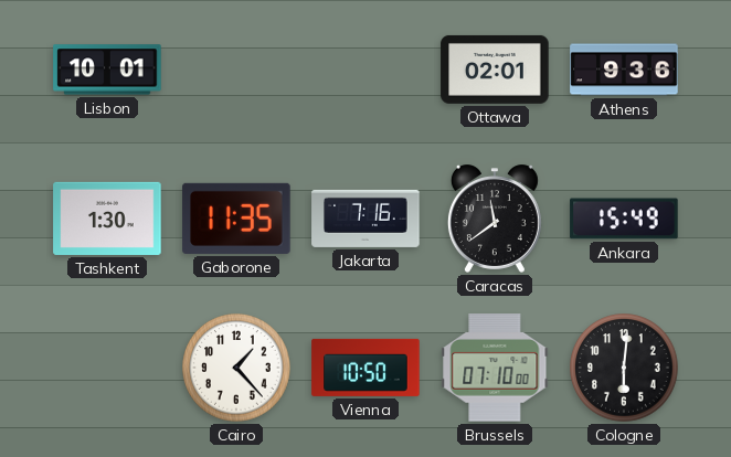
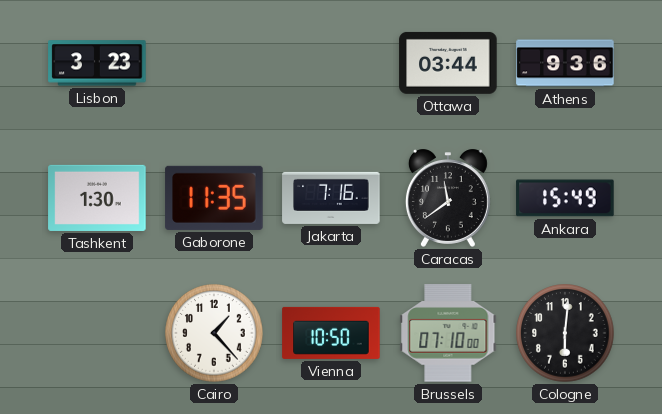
Lisbon: 10:01 -> 3:23 (97, 63)
Ottawa: 02:01 -> 03:44 (448, 63)
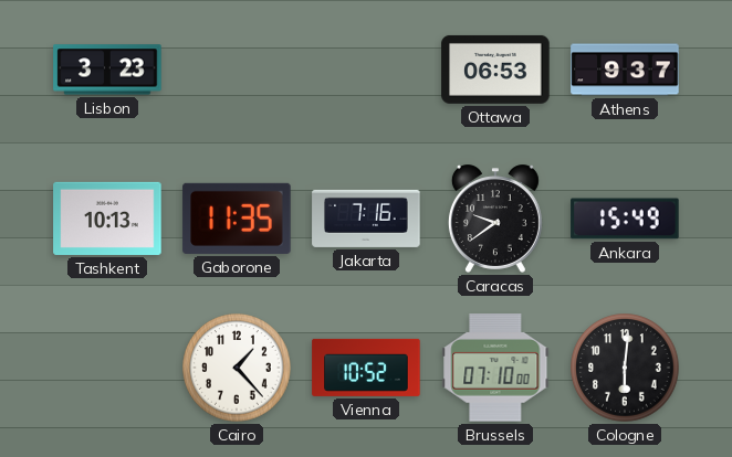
Ottawa: 03:44 -> 06:53 (495, 70)
Athens: 9:36 -> 9:37 (625, 70)
Tashkent: 1:30 -> 10:13 (107, 219)
Caracas: 11:39 -> 9:39 (495, 219)
Vienna: 10:50 -> 10:52 (366, 368)
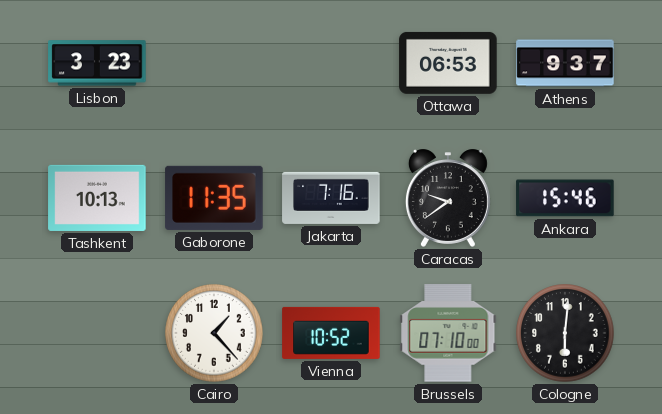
Ankara: 15:49 -> 15:46 (565, 198)
